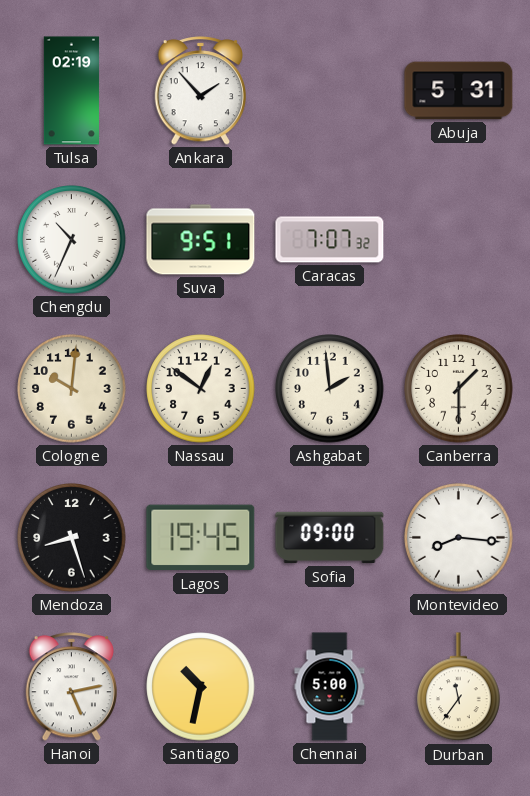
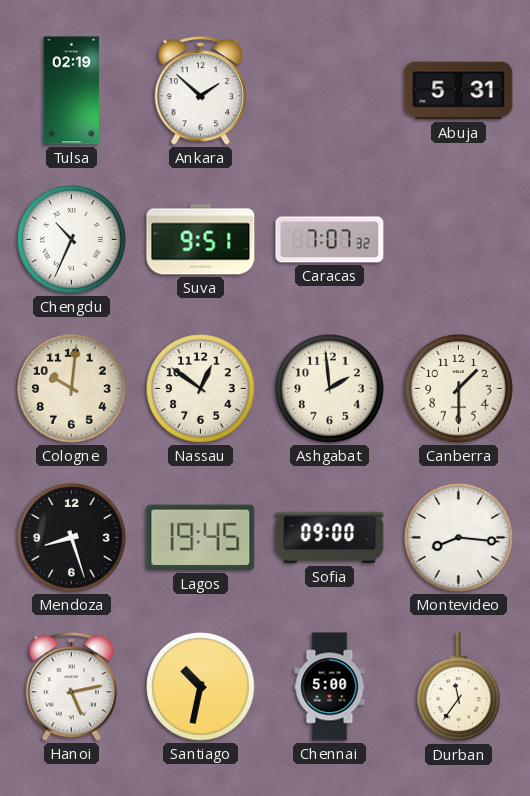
Ankara: 1:53 -> 1:52 (200, 91)
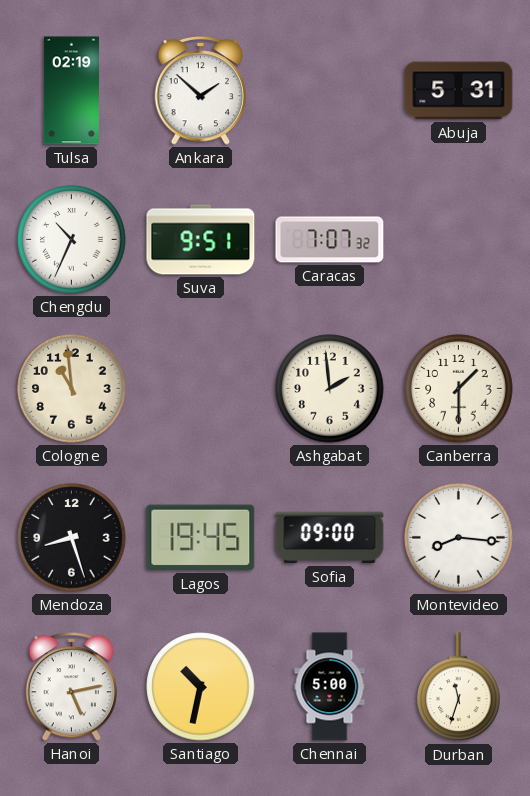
Cologne: 10:01 -> 10:59 (72, 389)
Nassau: 12:51 -> none (201, 389)
Durban: 11:36 -> 11:33 (459, 687)
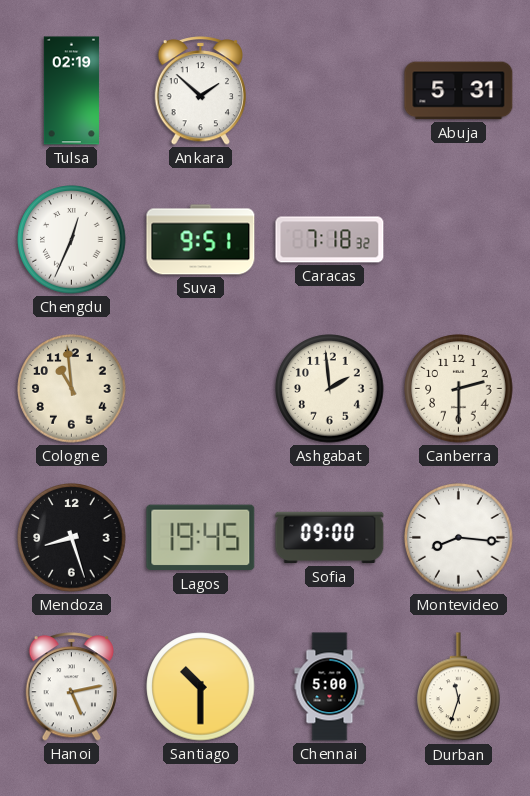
Chengdu: 10:34 -> 12:34 (72, 240)
Caracas: 7:07 -> 7:18 (330, 240)
Canberra: 1:30 -> 2:30 (459, 389)
Santiago: 10:32 -> 10:30 (201, 687)
